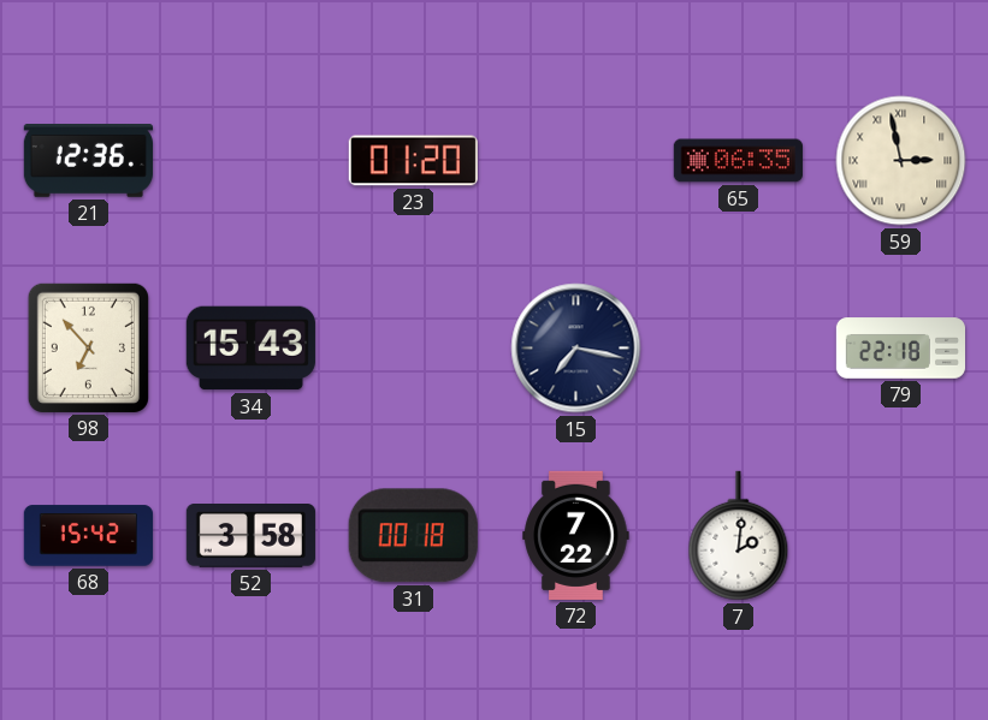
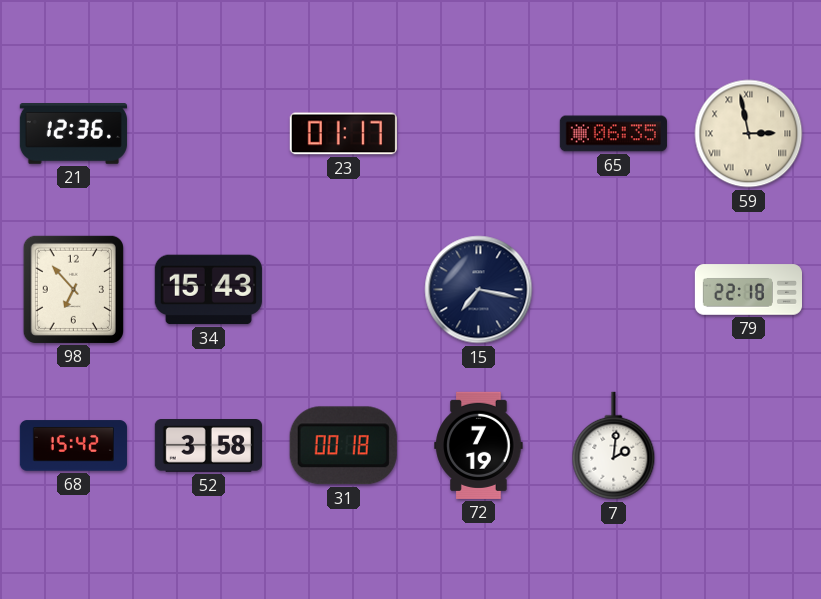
23: 01:20 -> 01:17 (343, 134)
72: 7:22 -> 7:19 (479, 445)
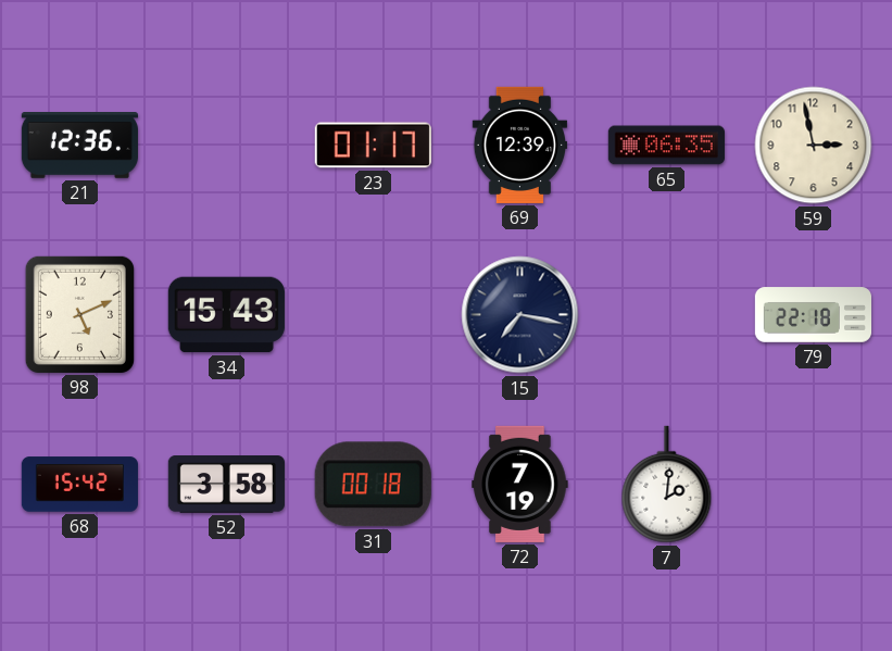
69: none -> 12:39 (520, 145)
59 numerals: Roman -> Arabic (814, 146)
98: 6:53 -> 5:11 (79, 314)
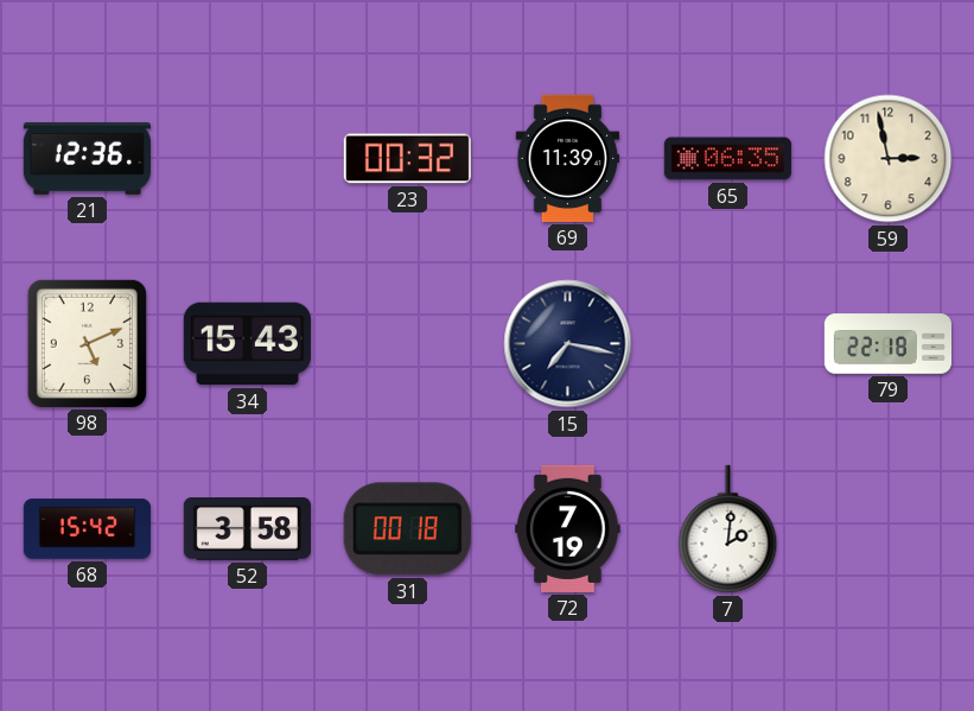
23: 01:17 -> 00:32 (407, 159)
69: 12:39 -> 11:39 (568, 158)
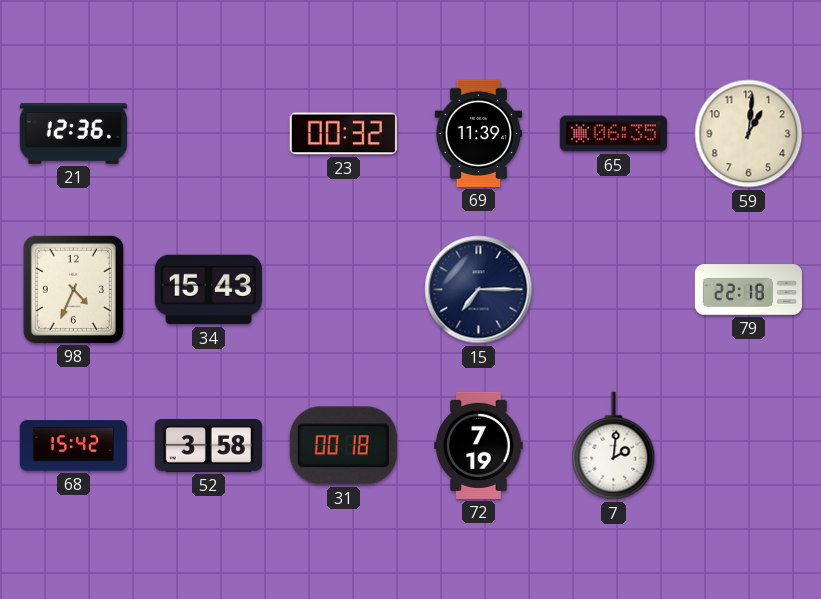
59: 2:58 -> 1:01 (749, 134)
98: 5:11 -> 4:34 (73, 289)
15: 7:17 -> 7:15 (479, 290)
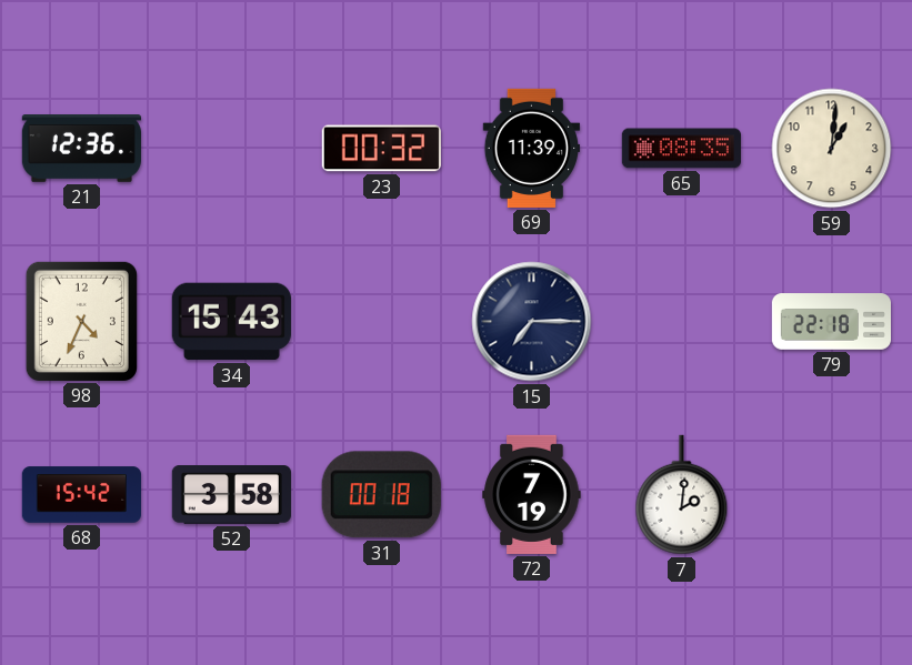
65: 06:35 -> 08:35 (681, 149)
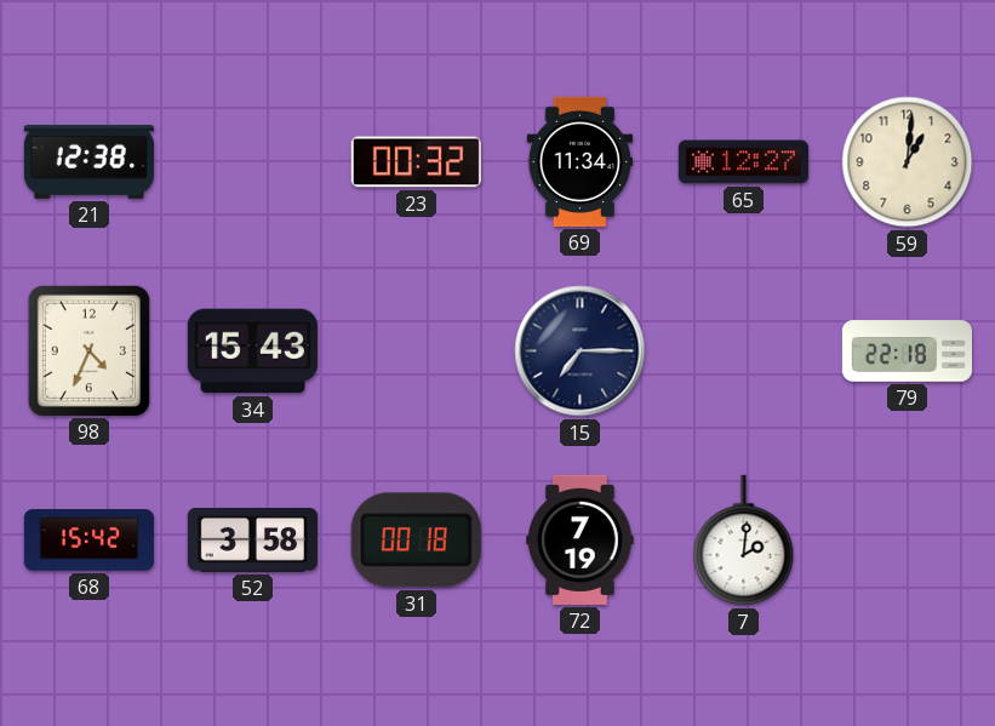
21: 12:36 -> 12:38 (88, 162)
69: 11:39 -> 11:34 (581, 161)
65: 08:35 -> 12:27 (743, 162)
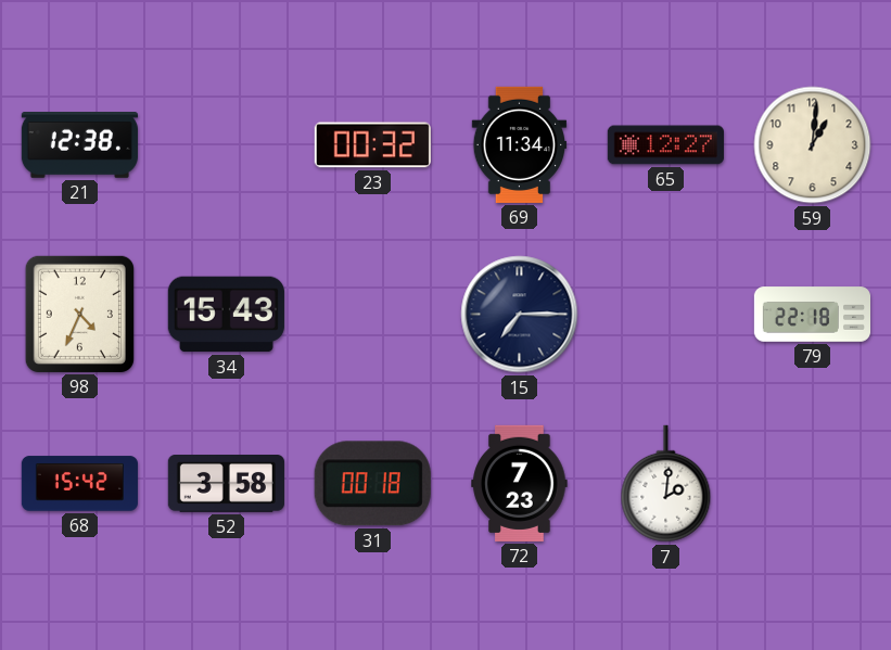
72: 7:19 -> 7:23 (520, 483)
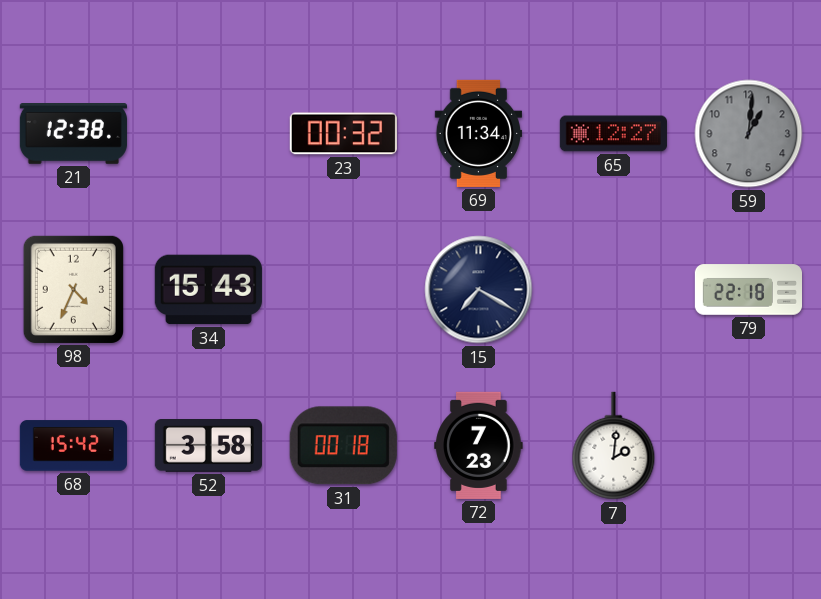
59 dial: cream -> grey (749, 134)
15: 7:15 -> 7:20 (479, 290)
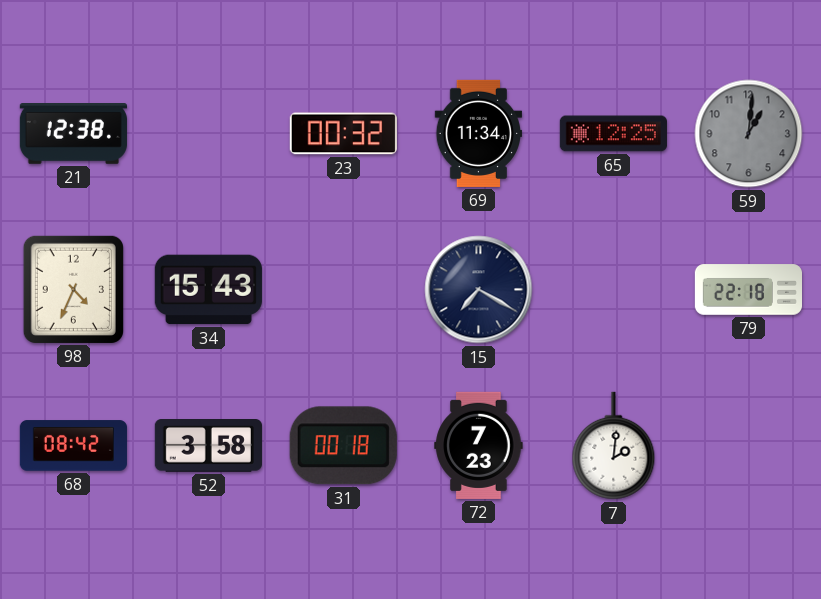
65: 12:27 -> 12:25 (613, 134)
68: 15:42 -> 08:42 (73, 446)
